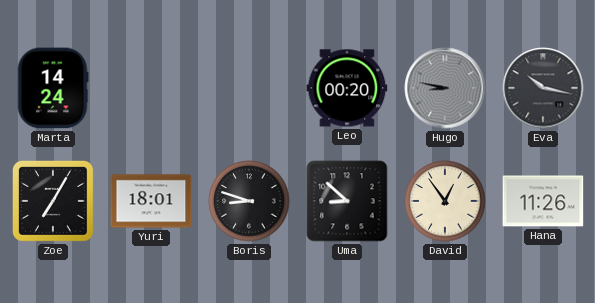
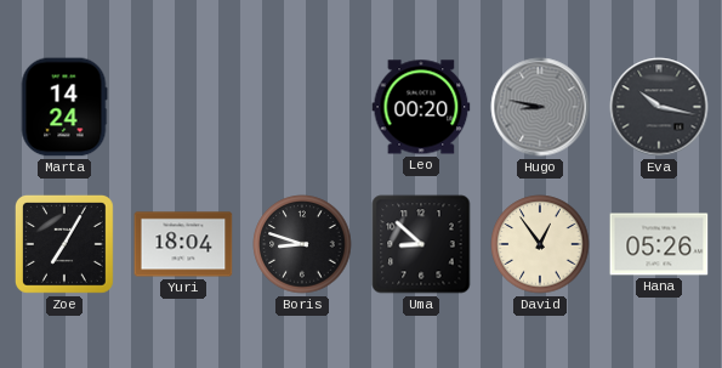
Yuri: 18:01 -> 18:04 (183, 244)
Hana: 11:26 -> 05:26 (659, 244)
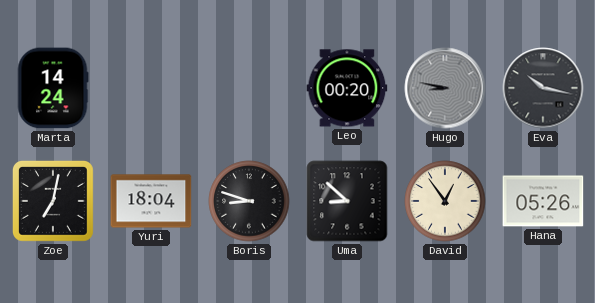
Zoe: 7:05 -> 7:02 (53, 201)
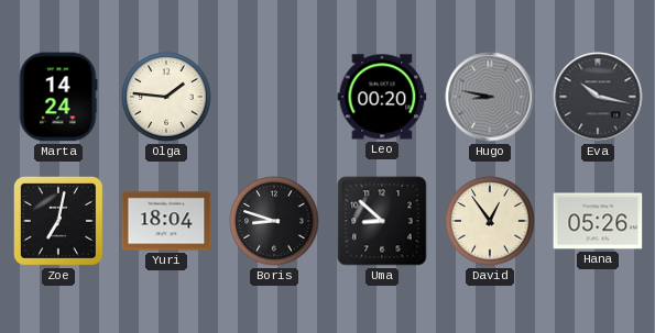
Olga: none -> 1:46 (166, 97)
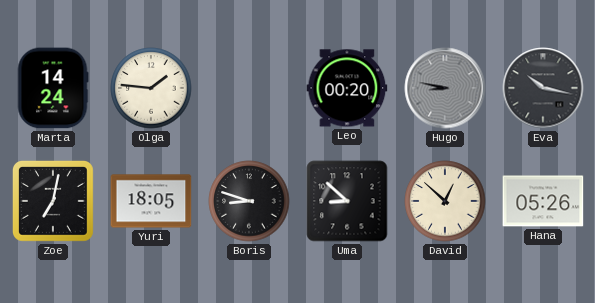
Yuri: 18:04 -> 18:05 (151, 201)
David: 12:54 -> 12:52 (445, 201)
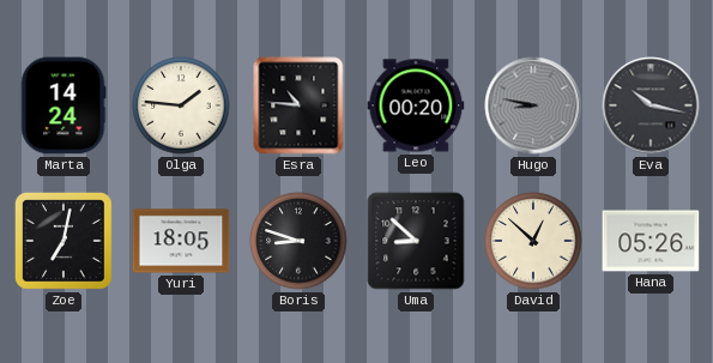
Esra: none -> 10:46 (298, 105)
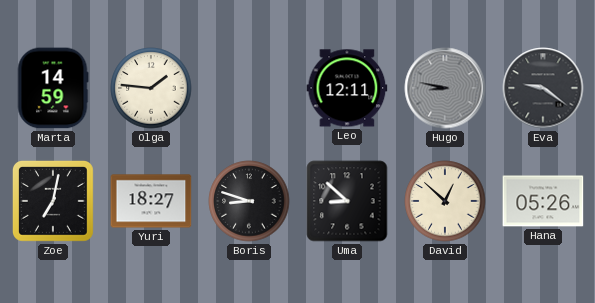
Marta: 14:24 -> 14:59 (53, 88)
Esra: 10:46 -> none (298, 105)
Leo: 00:20 -> 12:11 (347, 88)
Eva: 10:17 -> 9:21 (543, 88)
Yuri: 18:05 -> 18:27 (151, 201)
